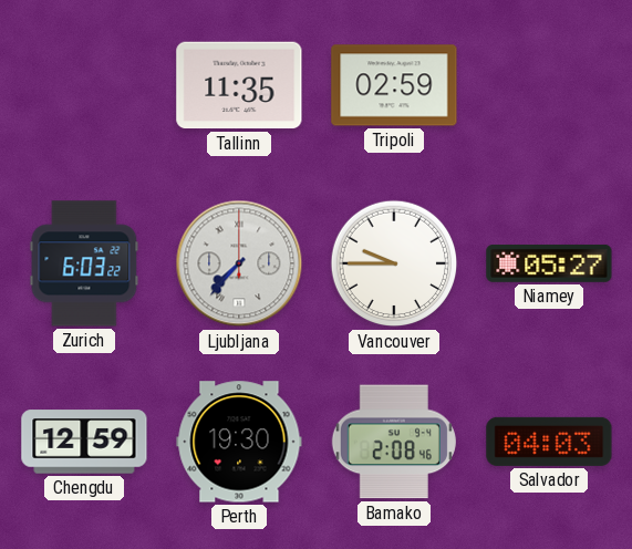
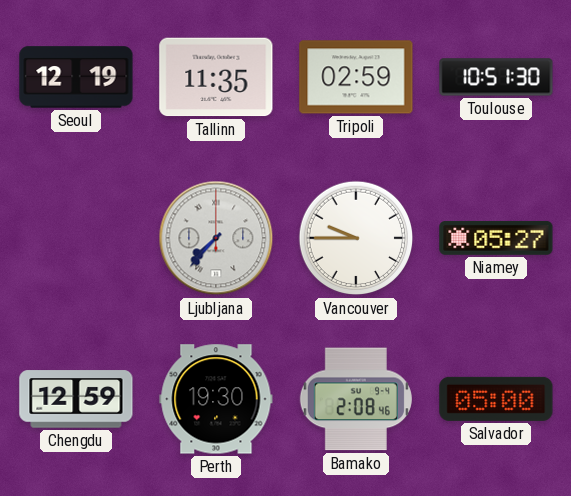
Seoul: none -> 12:19 (76, 77)
Toulouse: none -> 10:51 (496, 77)
Zurich: 6:03 -> none (84, 263)
Salvador: 04:03 -> 05:00 (496, 399)
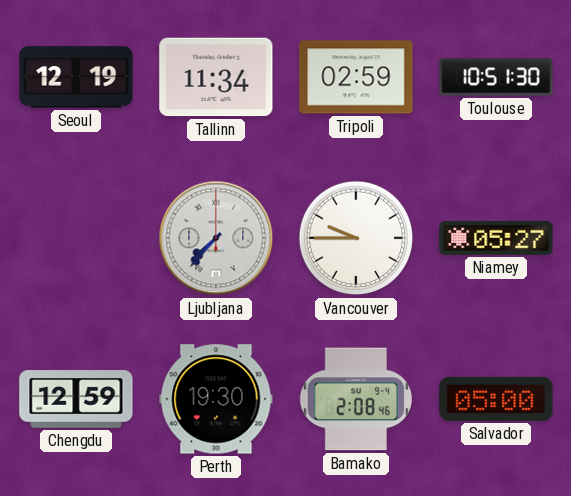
Tallinn: 11:35 -> 11:34 (216, 77)
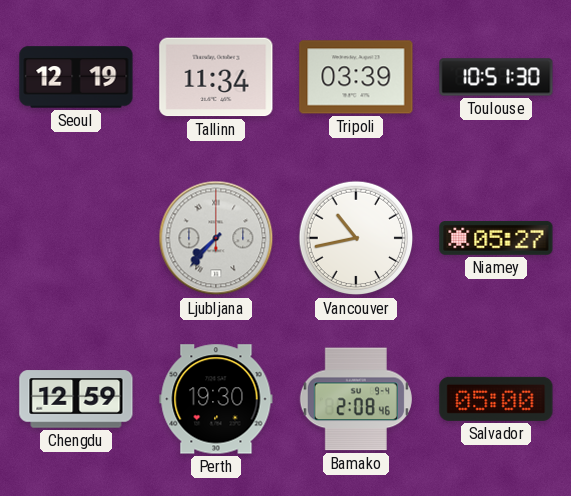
Tripoli: 02:59 -> 03:39 (356, 77)
Vancouver: 9:45 -> 10:43 (356, 238)
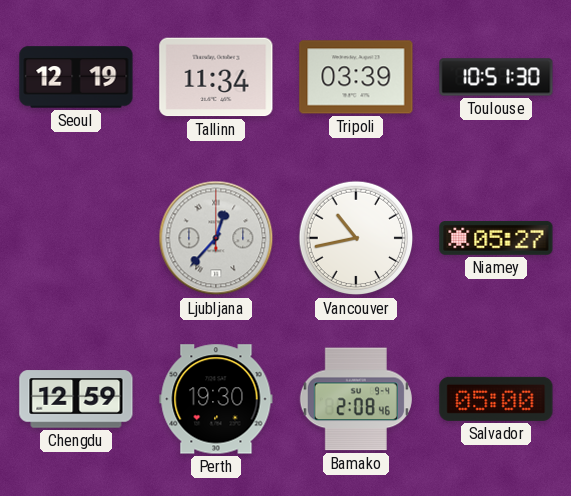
Ljubljana: 7:37 -> 12:37 (216, 238)
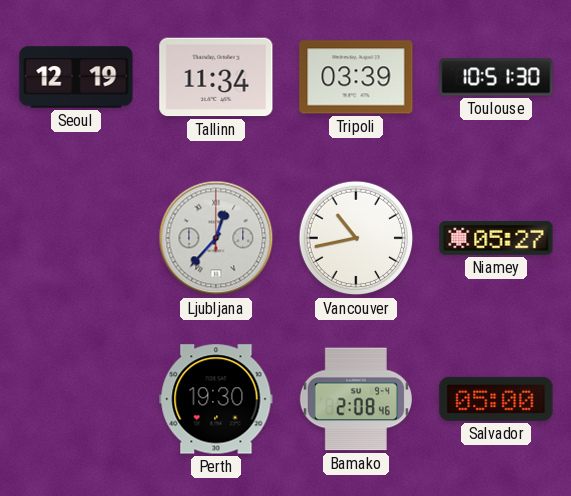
Chengdu: 12:59 -> none (76, 399)
